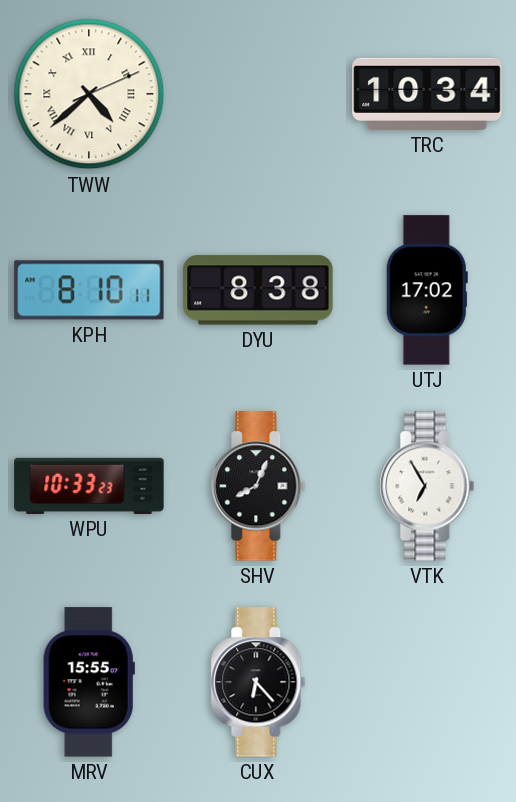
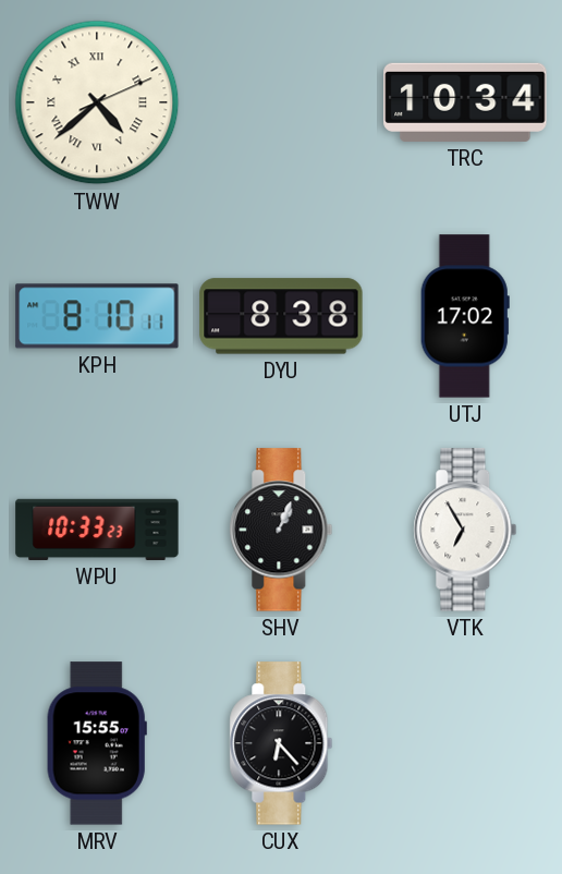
SHV: 8:04 -> 1:04 (281, 530)
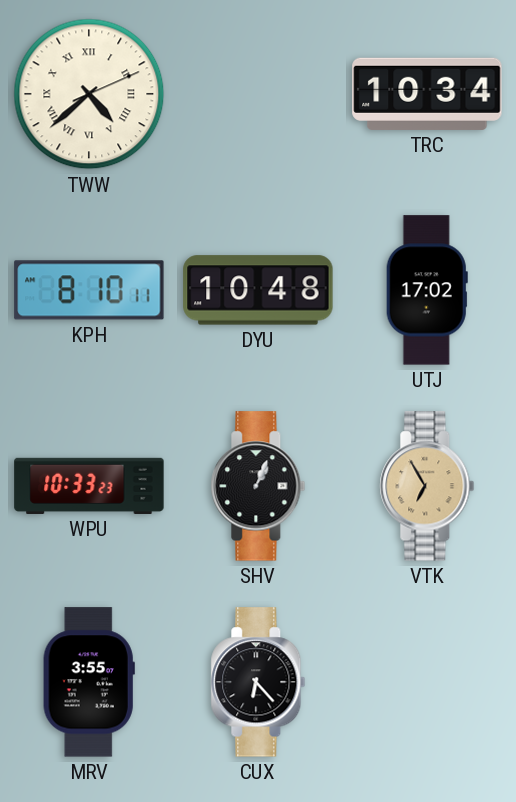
DYU: 8:38 -> 10:48 (258, 290)
VTK dial: white -> champagne (427, 486)
MRV: 15:55 -> 3:55 (89, 682)
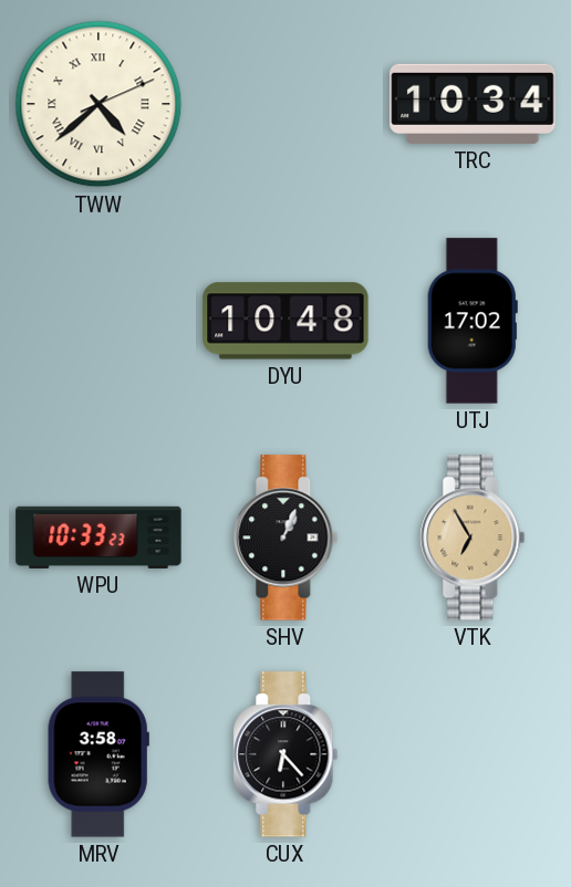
KPH: 8:10 -> none (89, 290)
MRV: 3:55 -> 3:58 (98, 754)
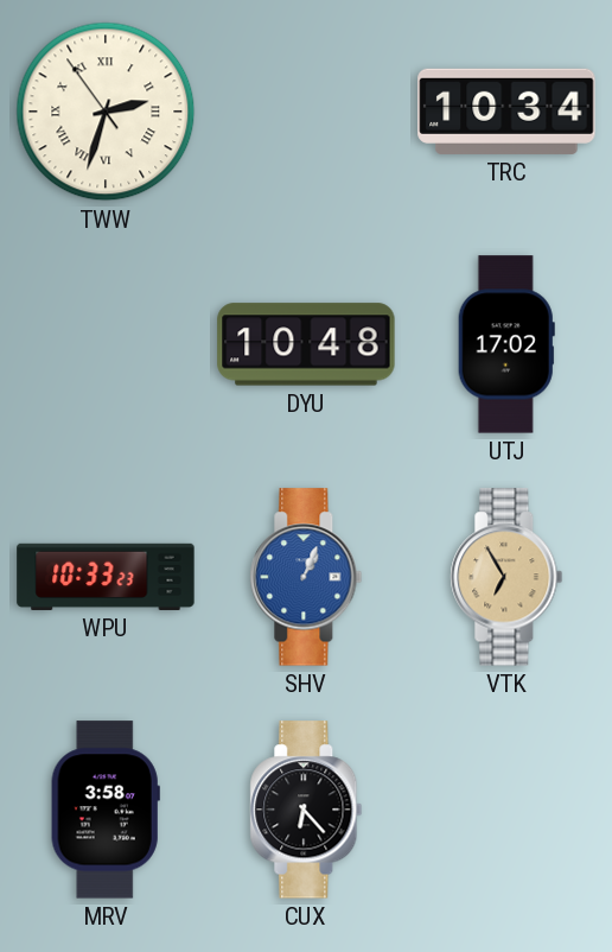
TWW: 4:38 -> 2:32 (106, 112)
SHV dial: black -> blue (306, 577)
